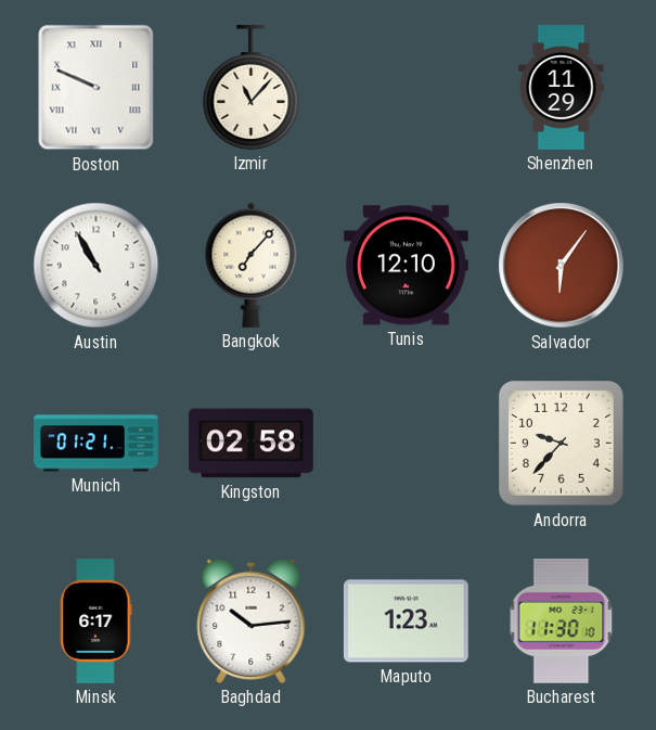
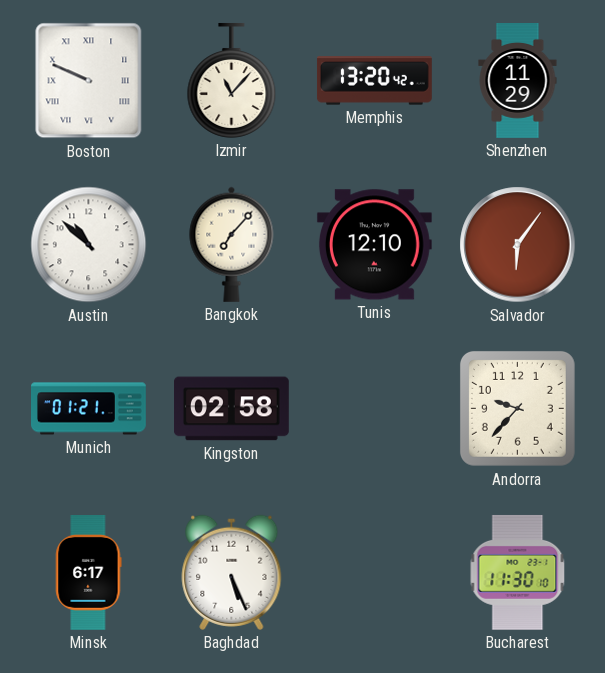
Memphis: none -> 13:20 (374, 81)
Austin: 10:55 -> 10:52 (89, 245)
Baghdad: 10:14 -> 5:26 (232, 572)
Maputo: 1:23 -> none (406, 622)
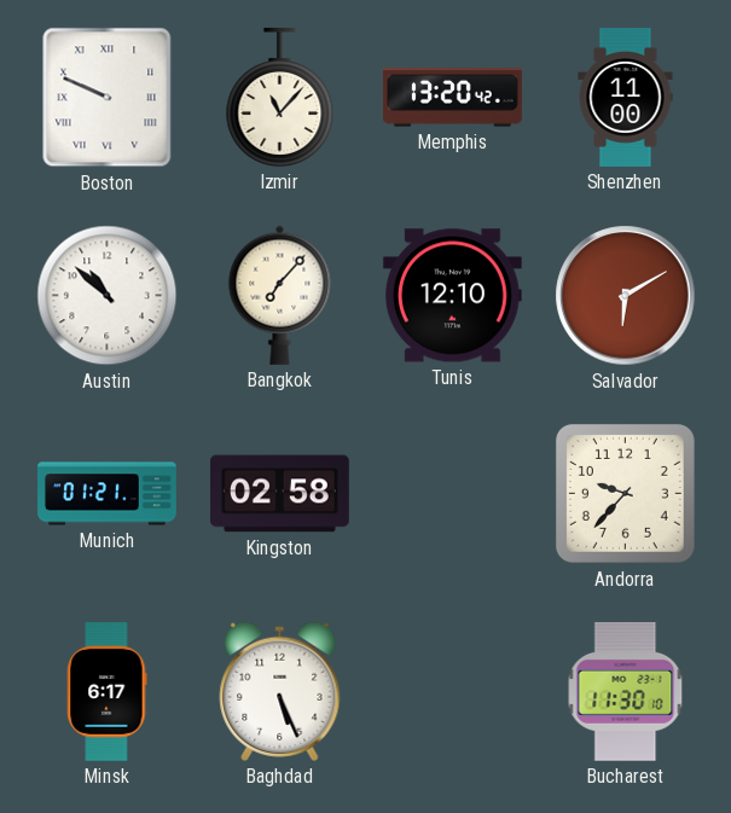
Shenzhen: 11:29 -> 11:00 (626, 98)
Salvador: 6:06 -> 6:10 (626, 296)
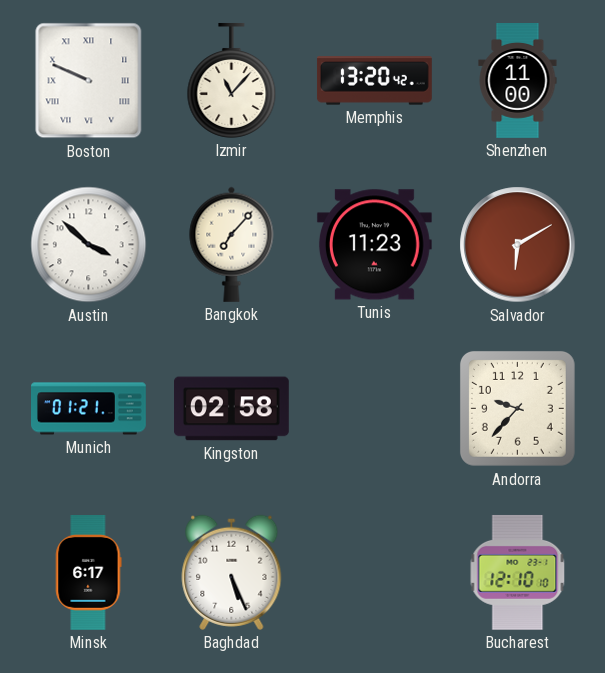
Austin: 10:52 -> 3:52 (89, 245)
Tunis: 12:10 -> 11:23 (374, 245)
Bucharest: 11:30 -> 12:10 (518, 572)
